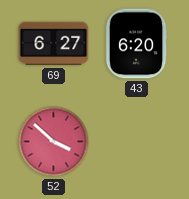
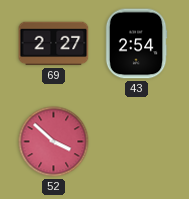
69: 6:27 -> 2:27 (54, 44)
43: 6:20 -> 2:54 (136, 44)
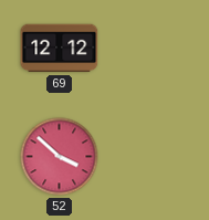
69: 2:27 -> 12:12 (60, 49)
43: 2:54 -> none (136, 44)
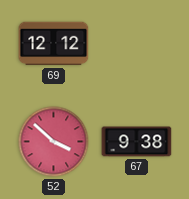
67: none -> 9:38 (137, 142)
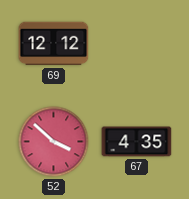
67: 9:38 -> 4:35 (137, 142)
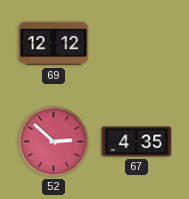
52: 3:52 -> 2:52 (54, 142)
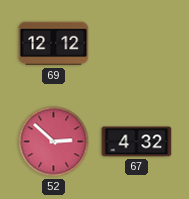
67: 4:35 -> 4:32 (137, 142)
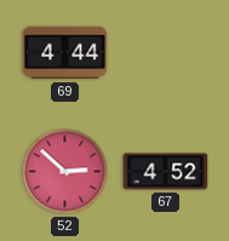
69: 12:12 -> 4:44 (65, 53)
67: 4:32 -> 4:52 (166, 172)
